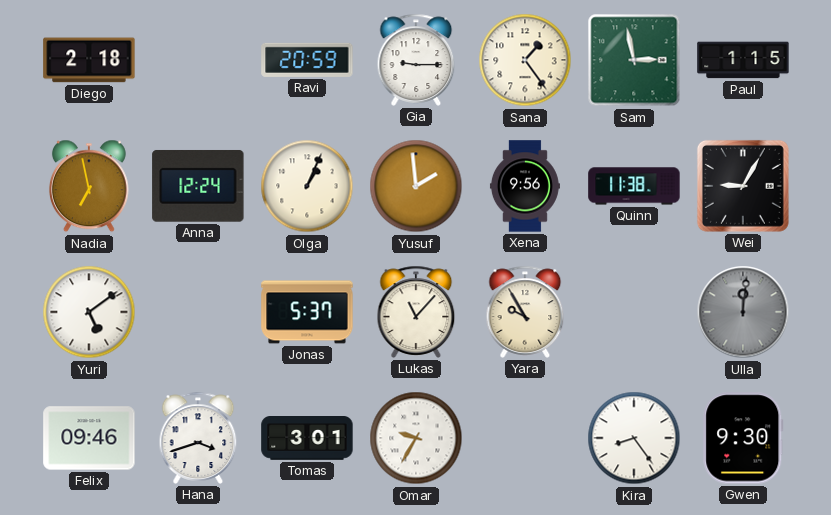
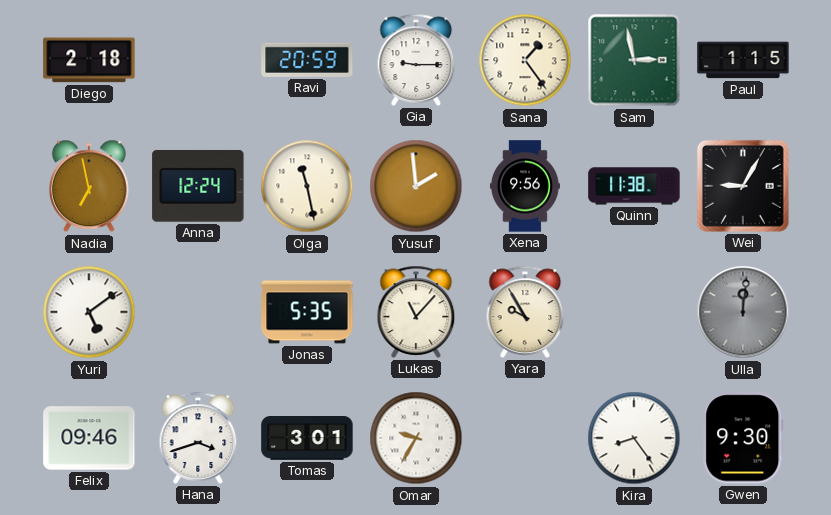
Olga: 1:04 -> 11:28 (307, 186)
Jonas: 5:37 -> 5:35 (307, 312)
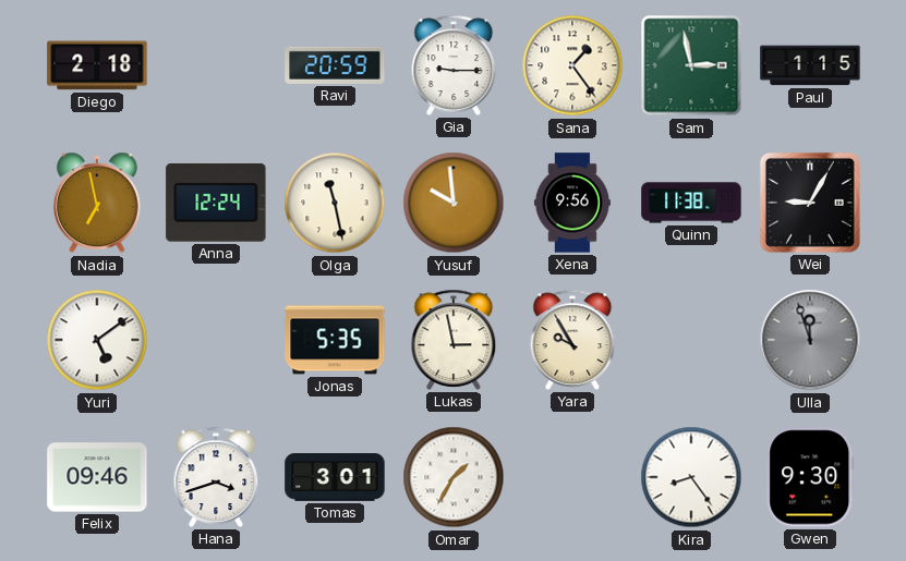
Yusuf: 1:59 -> 9:59 (454, 203)
Lukas: 11:07 -> 2:58 (454, 340)
Ulla: 12:01 -> 11:57 (810, 340)
Omar: 9:35 -> 1:35 (454, 477)
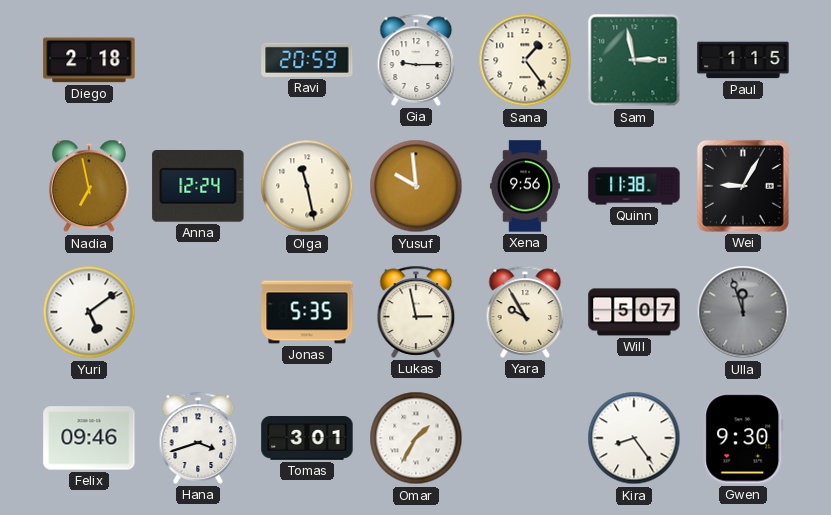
Will: none -> 5:07 (634, 312)
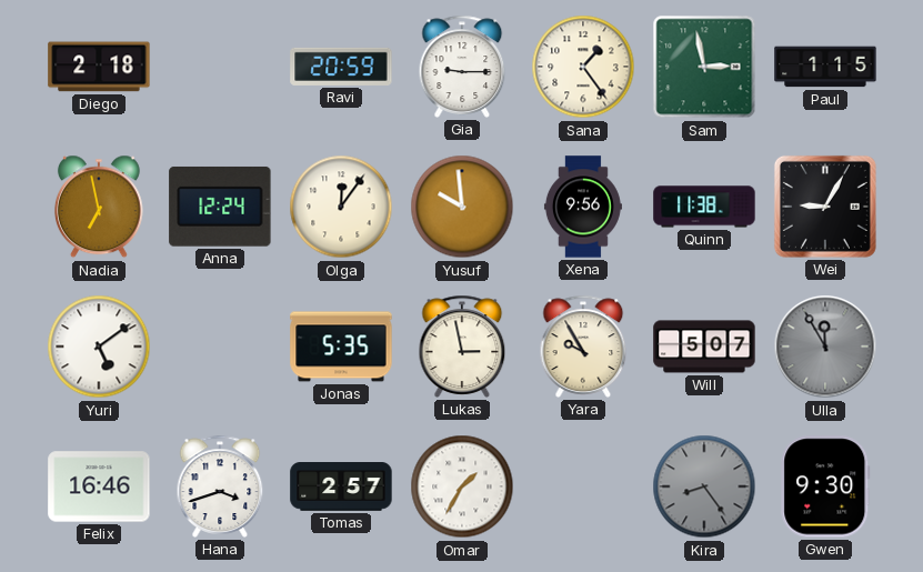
Olga: 11:28 -> 12:06 (341, 207)
Ulla: 11:57 -> 11:55 (825, 347)
Felix: 09:46 -> 16:46 (99, 486)
Tomas: 3:01 -> 2:57 (341, 486)
Kira dial: white -> grey (704, 486)
